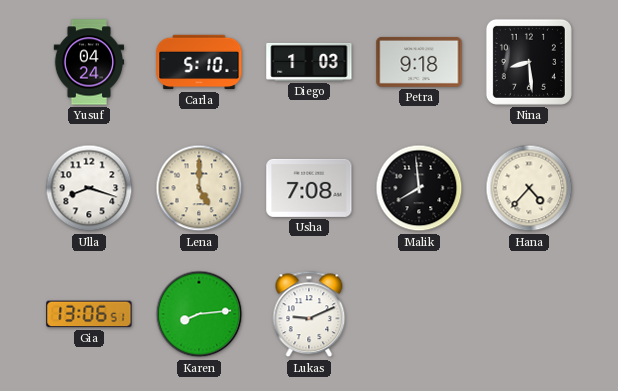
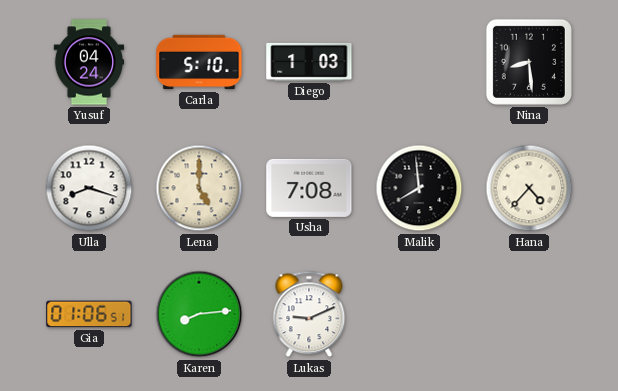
Petra: 9:18 -> none (419, 62)
Gia: 13:06 -> 01:06 (89, 314)
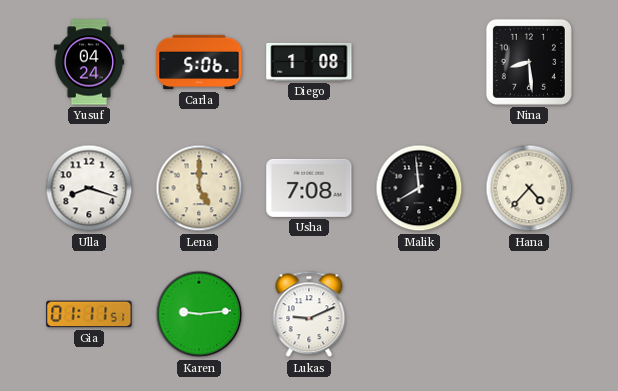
Carla: 5:10 -> 5:06 (199, 62)
Diego: 1:03 -> 1:08 (309, 62)
Gia: 01:06 -> 01:11 (89, 314)
Karen: 8:14 -> 9:14 (199, 314)
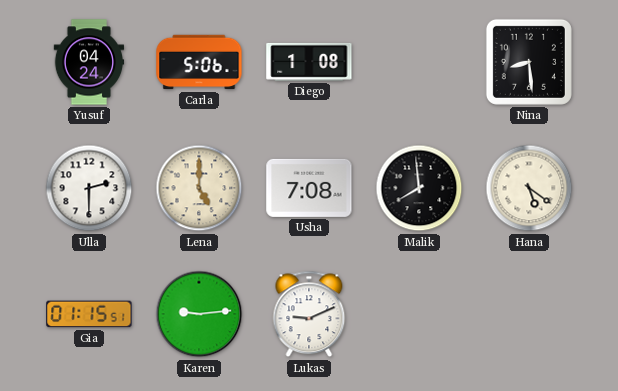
Ulla: 8:18 -> 2:30 (89, 188)
Hana: 4:37 -> 5:21 (529, 188)
Gia: 01:11 -> 01:15 (89, 314)
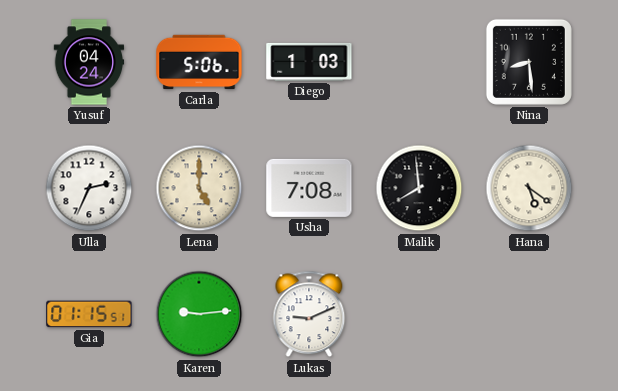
Diego: 1:08 -> 1:03 (309, 62)
Ulla: 2:30 -> 2:34 (89, 188)
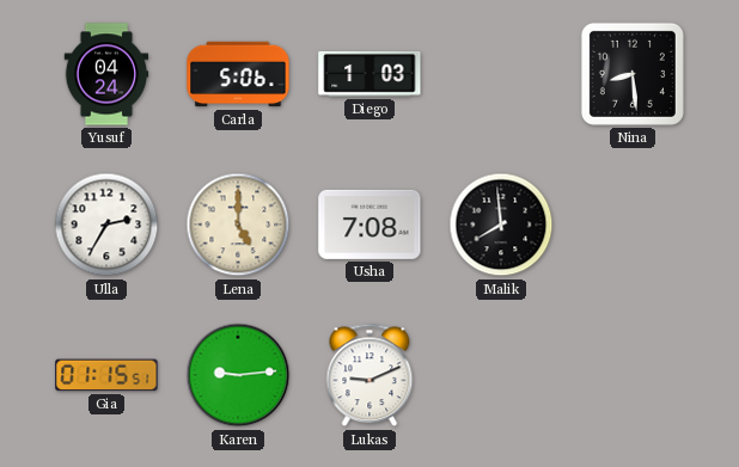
Ulla: 2:34 -> 2:35 (106, 225)
Hana: 5:21 -> none (529, 188)
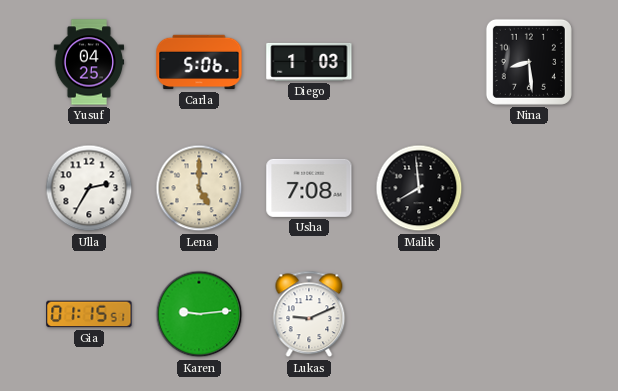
Yusuf: 04:24 -> 04:25 (89, 62)
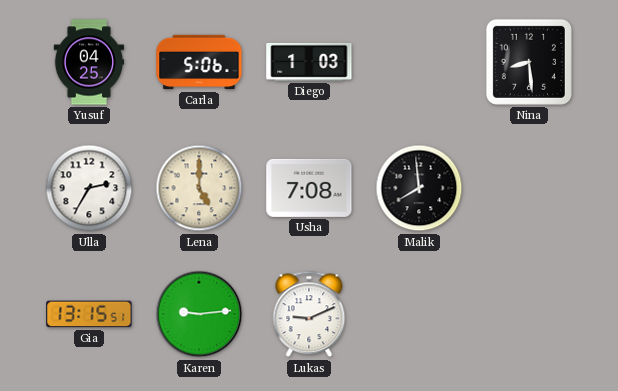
Gia: 01:15 -> 13:15 (89, 314)
